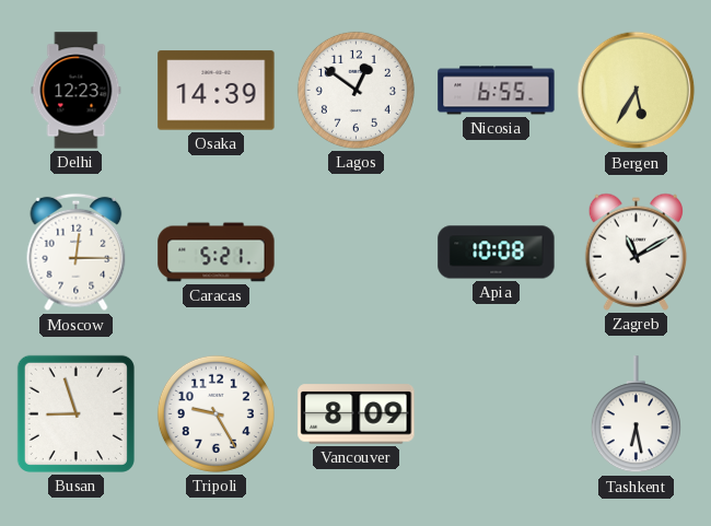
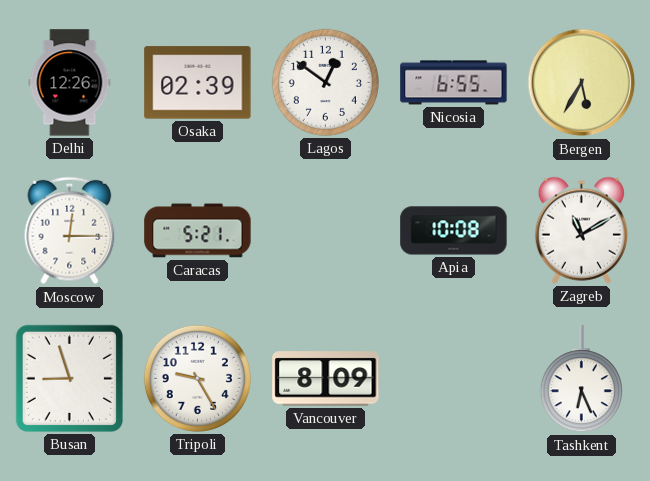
Delhi: 12:23 -> 12:26 (70, 83)
Osaka: 14:39 -> 02:39 (198, 83)
Tashkent: 6:28 -> 6:26 (581, 379)
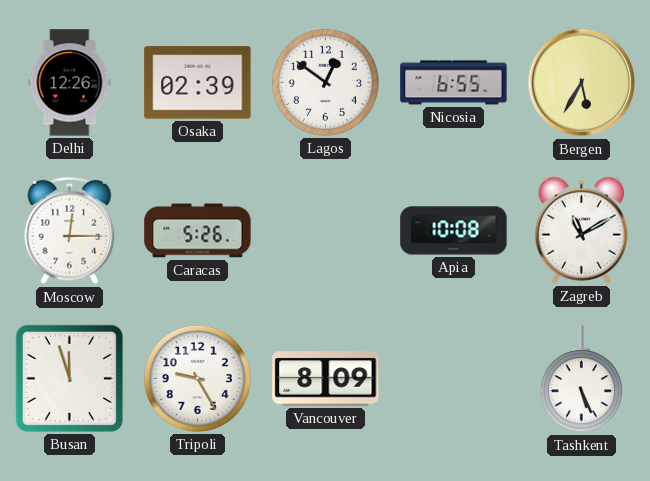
Caracas: 5:21 -> 5:26 (198, 231)
Busan: 8:57 -> 11:57 (69, 378)
Tashkent: 6:26 -> 5:26 (581, 379)
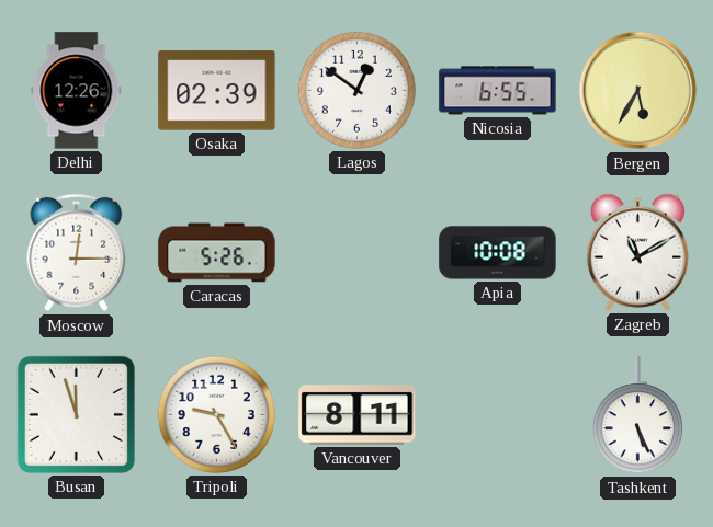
Vancouver: 8:09 -> 8:11 (358, 415)
